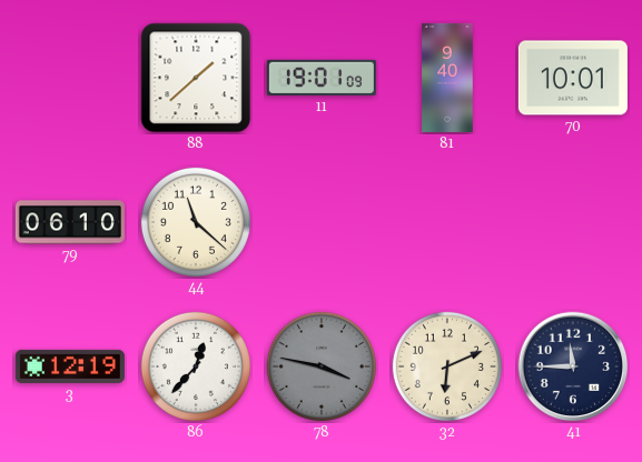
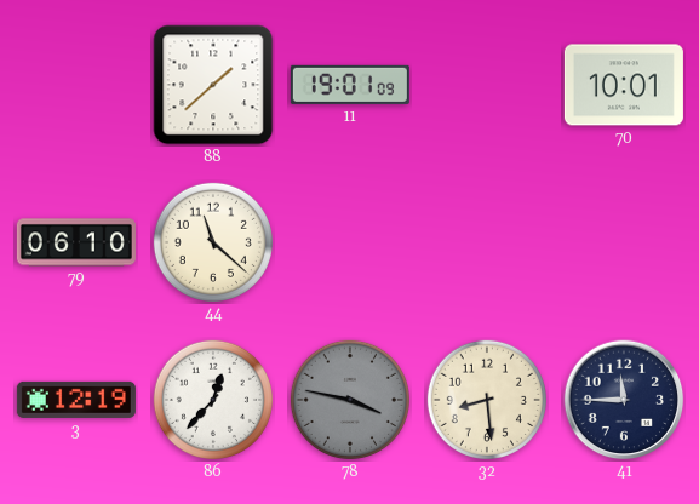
81: 9:40 -> none (447, 78)
32: 6:11 -> 8:29 (487, 400)
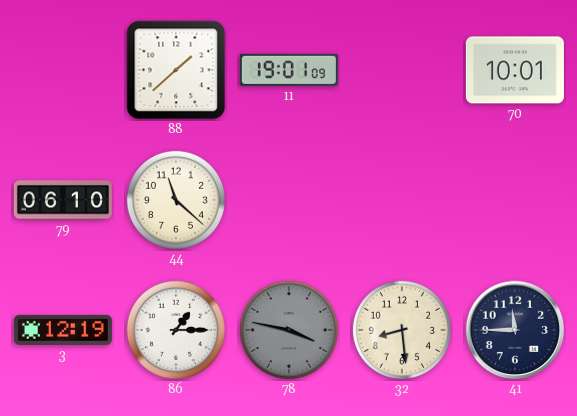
86: 12:37 -> 1:15 (176, 330)
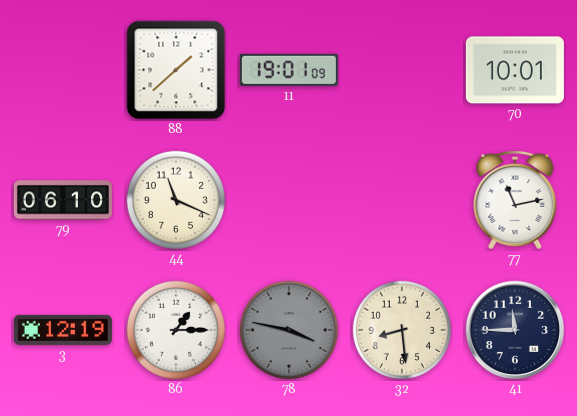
44: 11:22 -> 11:19 (176, 200)
77: none -> 11:13 (515, 201)
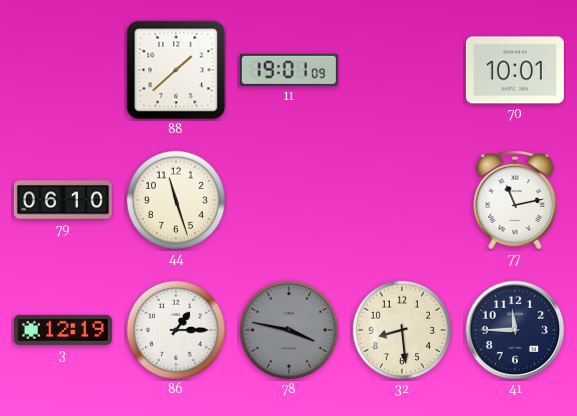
44: 11:19 -> 11:27 (176, 200)
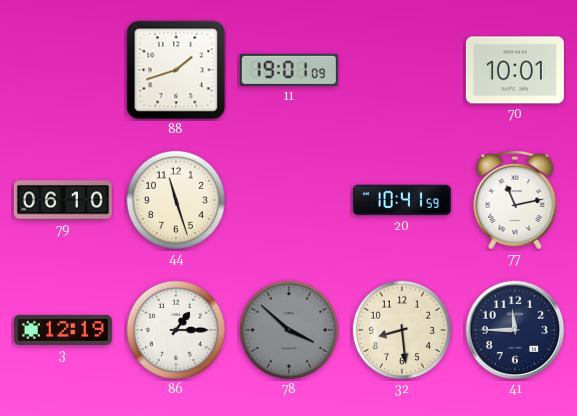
88: 1:38 -> 1:42 (176, 70)
20: none -> 10:41 (402, 200)
78: 3:47 -> 3:52 (289, 330)
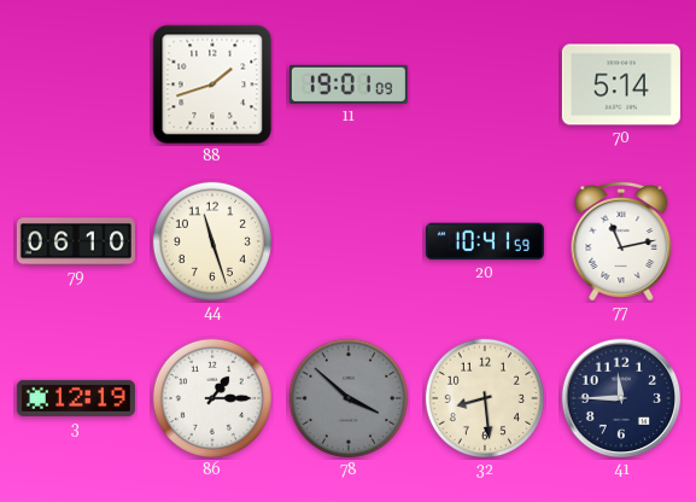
70: 10:01 -> 5:14 (621, 84)
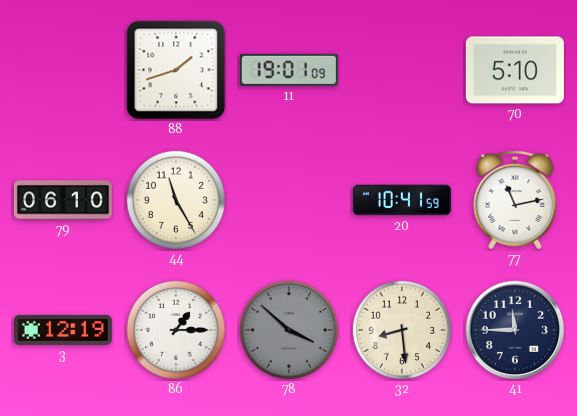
70: 5:14 -> 5:10 (515, 70)
44: 11:27 -> 11:25 (176, 200)
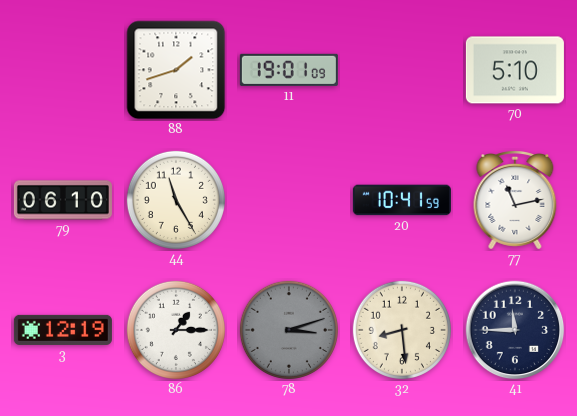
78: 3:52 -> 3:12 (289, 330)
